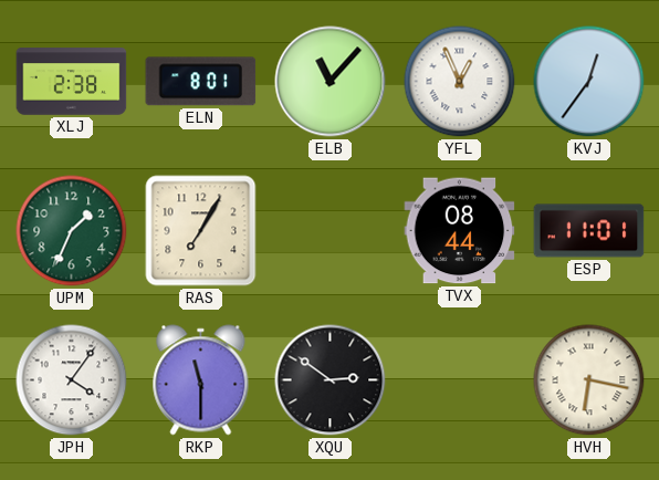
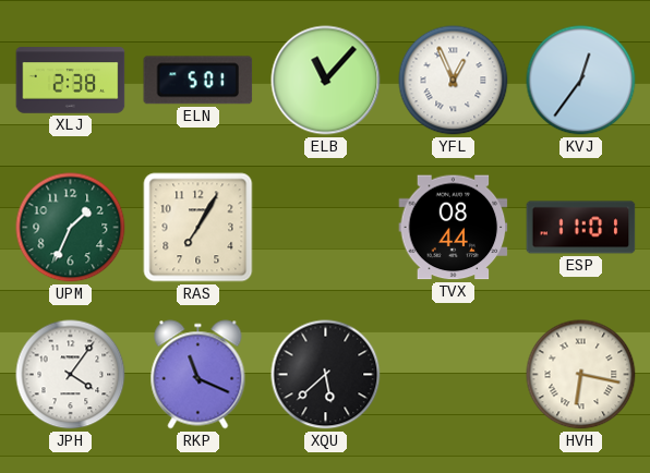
ELN: 8:01 -> 5:01 (198, 81)
RKP: 11:30 -> 11:19 (198, 375)
XQU: 2:51 -> 5:38 (326, 375)
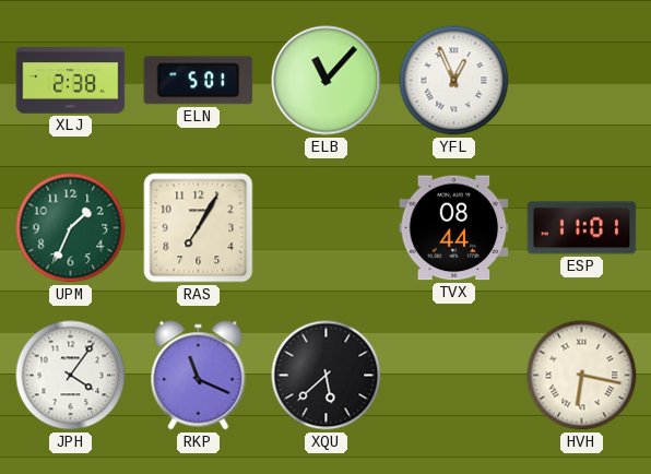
KVJ: 12:36 -> none (581, 81)
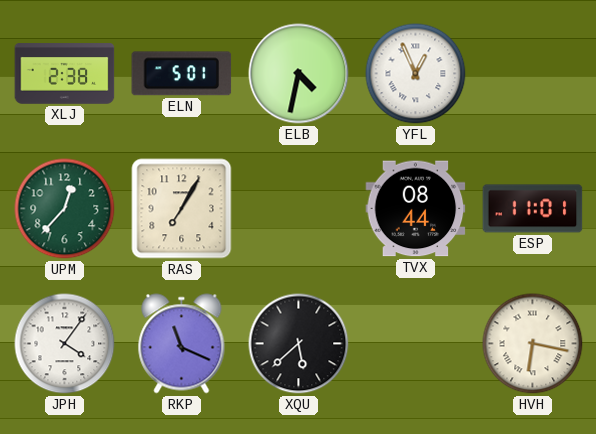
ELB: 11:07 -> 4:32 (299, 74)
UPM: 1:34 -> 12:37 (65, 209)
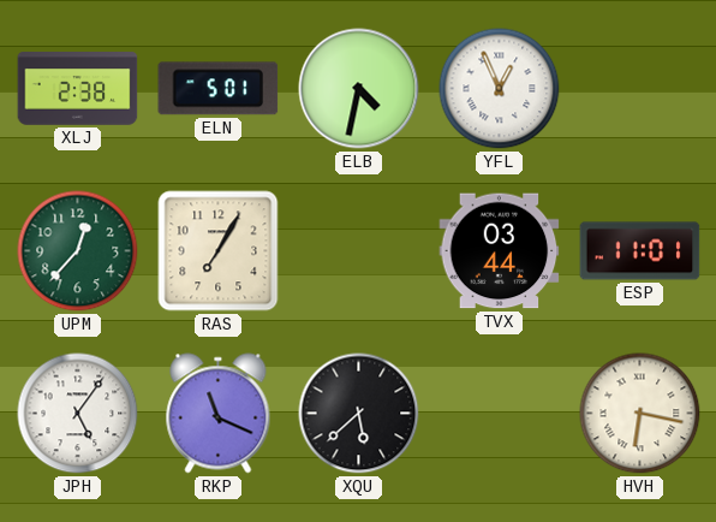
TVX: 08:44 -> 03:44 (500, 251)
JPH: 4:06 -> 5:06 (78, 414)
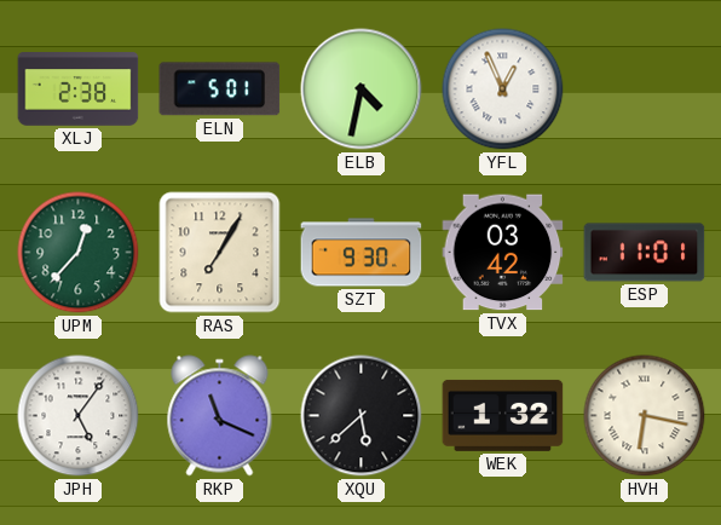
SZT: none -> 9:30 (362, 253)
TVX: 03:44 -> 03:42 (503, 253)
WEK: none -> 1:32 (503, 415)
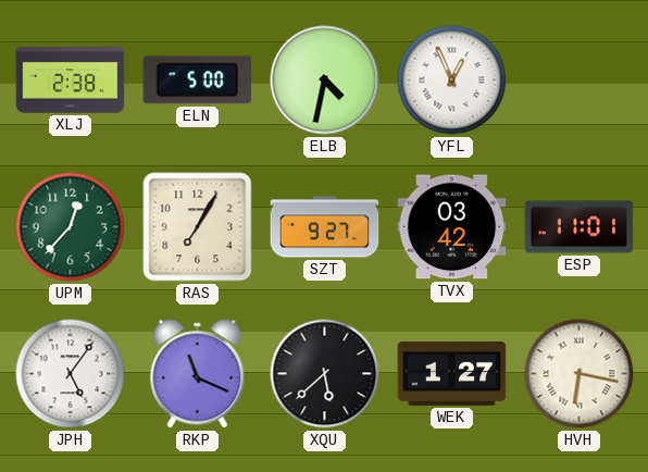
ELN: 5:01 -> 5:00 (198, 80)
SZT: 9:30 -> 9:27 (325, 227)
WEK: 1:32 -> 1:27 (452, 373)
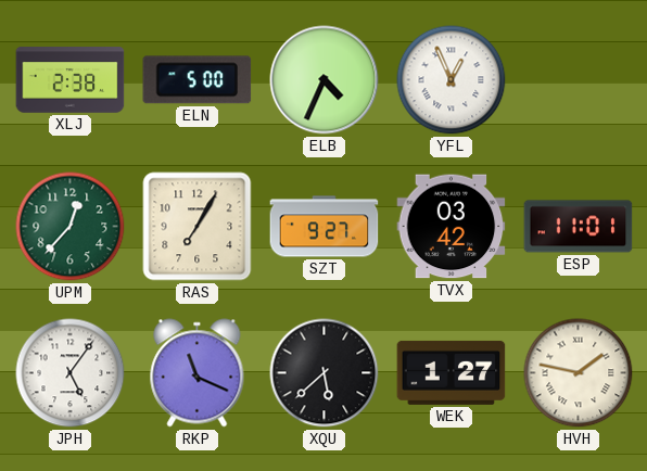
ELB: 4:32 -> 4:34 (325, 80)
HVH: 6:17 -> 1:47 (579, 373)
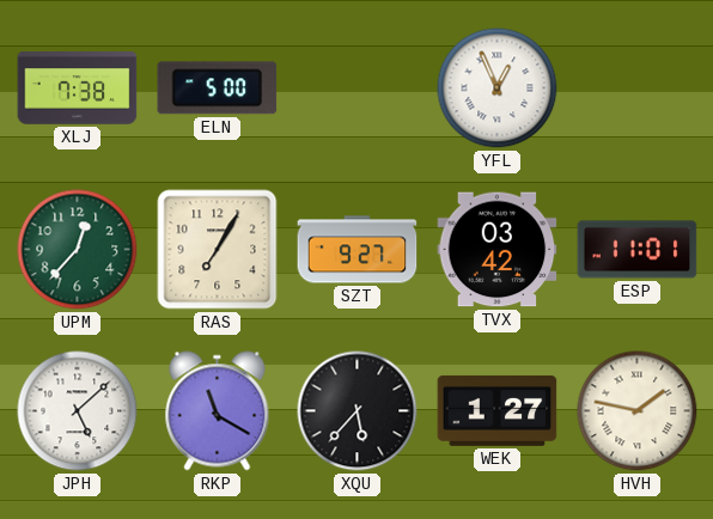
XLJ: 2:38 -> 7:38 (78, 88)
ELB: 4:34 -> none (325, 80)
JPH: 5:06 -> 5:08 (78, 411)
RKP: 11:19 -> 11:20 (218, 411)
XQU: 5:38 -> 5:37 (358, 411)
